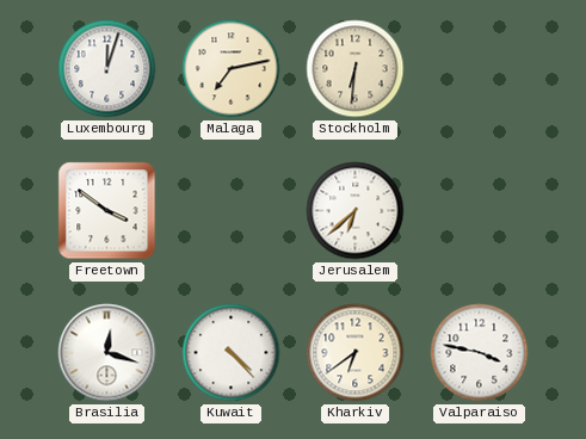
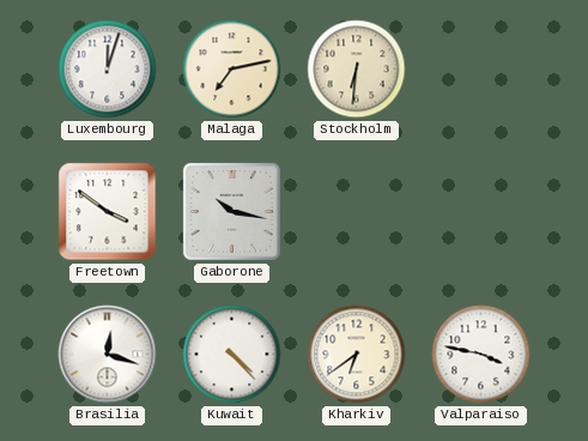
Gaborone: none -> 10:17 (231, 211)
Jerusalem: 6:38 -> none (356, 211)
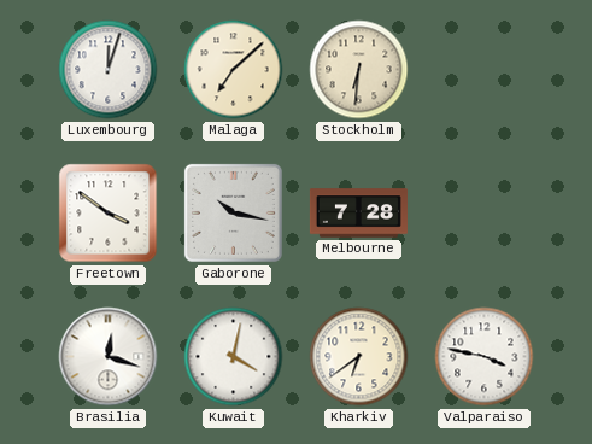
Malaga: 7:13 -> 7:08 (234, 70)
Melbourne: none -> 7:28 (358, 214)
Kuwait: 4:23 -> 4:02 (234, 357)
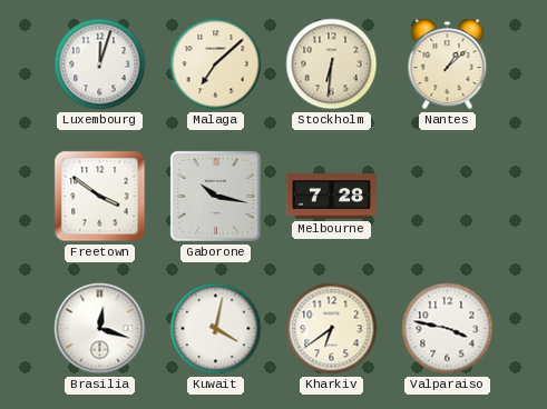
Nantes: none -> 1:08 (448, 64)
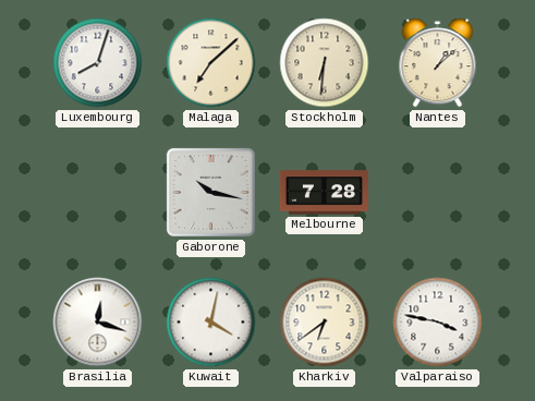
Luxembourg: 12:03 -> 8:03 (98, 63)
Freetown: 3:51 -> none (100, 197)
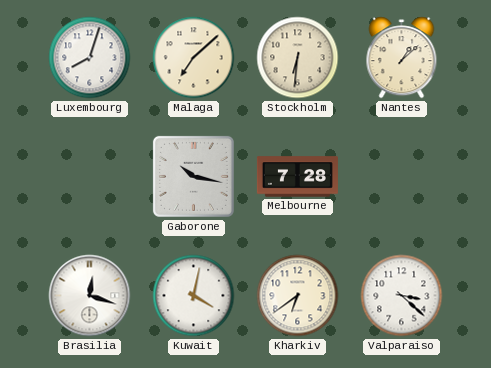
Valparaiso: 3:47 -> 3:22 (402, 296)
